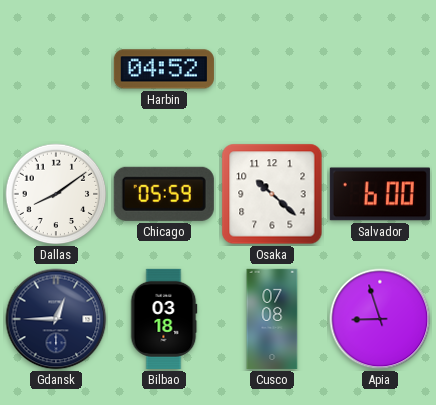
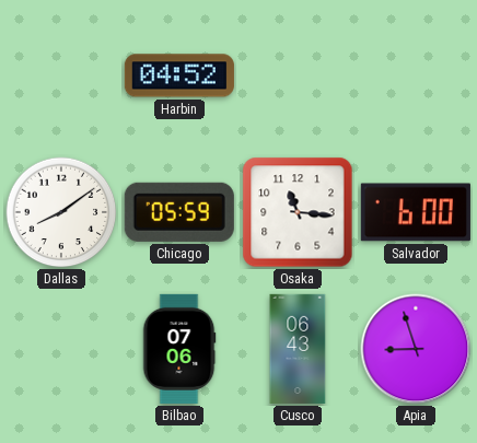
Osaka: 10:22 -> 11:16 (298, 212)
Gdansk: 12:45 -> none (56, 319)
Bilbao: 03:18 -> 07:06 (179, 349)
Cusco: 07:08 -> 06:43 (298, 349)
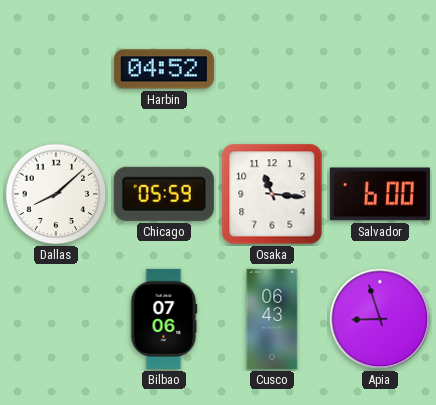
Dallas: 8:09 -> 8:08 (56, 194)
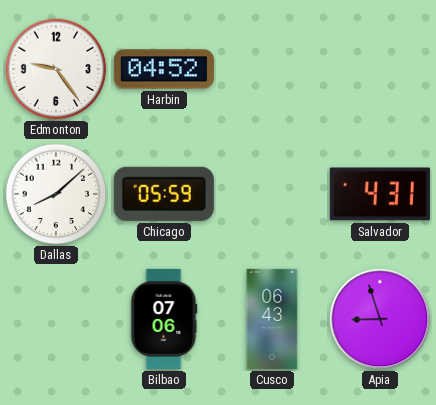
Edmonton: none -> 9:24 (56, 69)
Osaka: 11:16 -> none (272, 194)
Salvador: 6:00 -> 4:31 (380, 194)
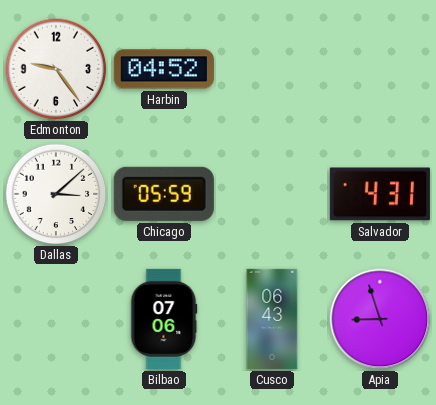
Dallas: 8:08 -> 3:08 (56, 194)
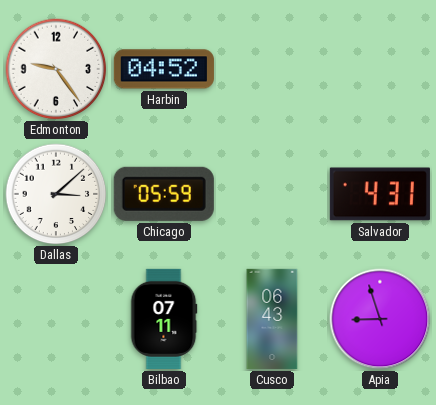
Bilbao: 07:06 -> 07:11 (164, 319)
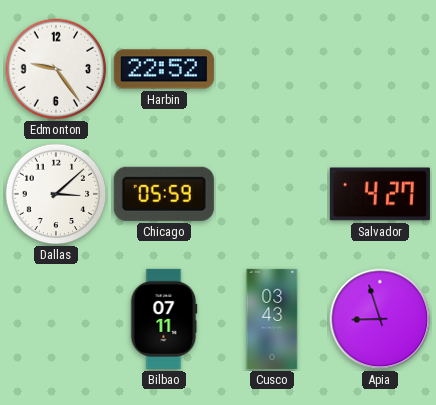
Harbin: 04:52 -> 22:52 (164, 69)
Salvador: 4:31 -> 4:27 (380, 194)
Cusco: 06:43 -> 03:43 (272, 319)
